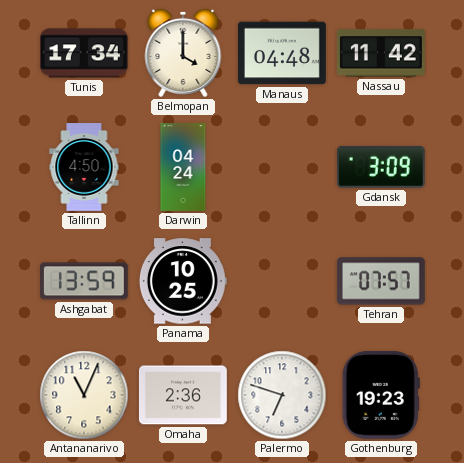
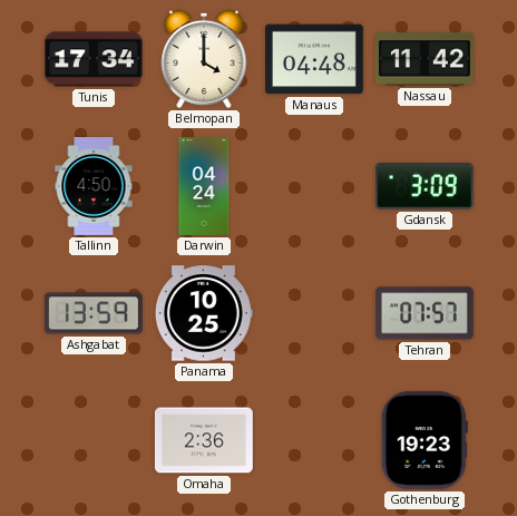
Antananarivo: 11:04 -> none (84, 395)
Palermo: 6:48 -> none (282, 395)
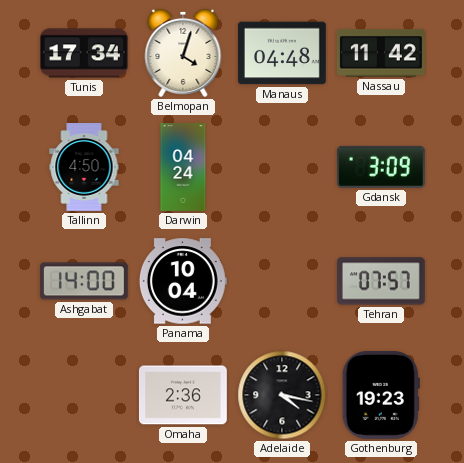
Belmopan: 4:00 -> 4:03 (183, 53)
Ashgabat: 13:59 -> 14:00 (84, 281)
Panama: 10:25 -> 10:04 (183, 281)
Adelaide: none -> 4:17 (282, 395)
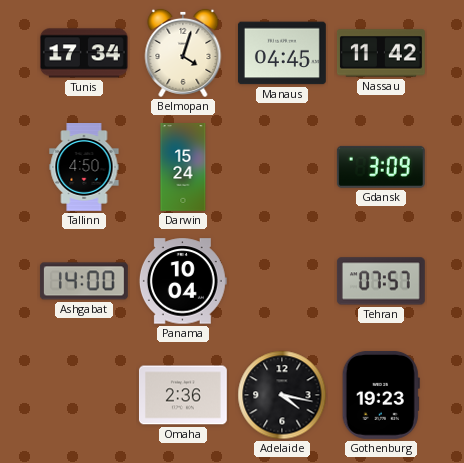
Manaus: 04:48 -> 04:45 (282, 53)
Darwin: 04:24 -> 15:24 (183, 168)
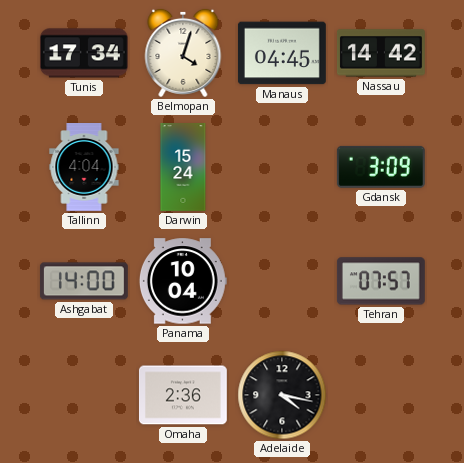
Nassau: 11:42 -> 14:42 (381, 53)
Tallinn: 4:50 -> 4:04 (84, 168)
Gothenburg: 19:23 -> none (381, 395)
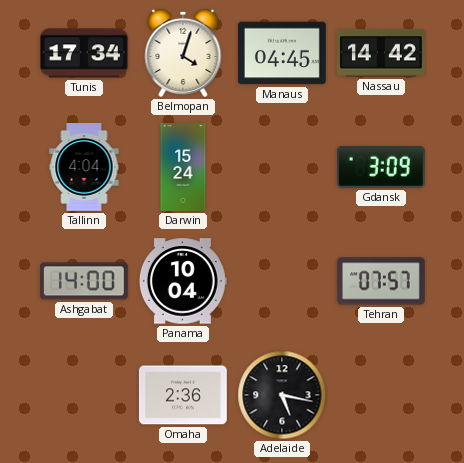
Adelaide: 4:17 -> 5:17 (282, 395)
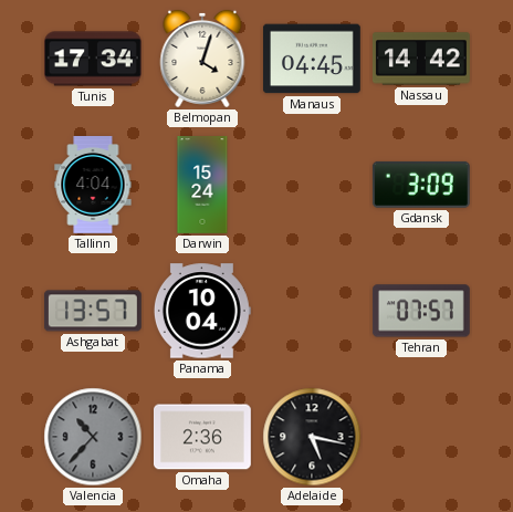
Ashgabat: 14:00 -> 13:57 (93, 311)
Valencia: none -> 10:37 (93, 437)
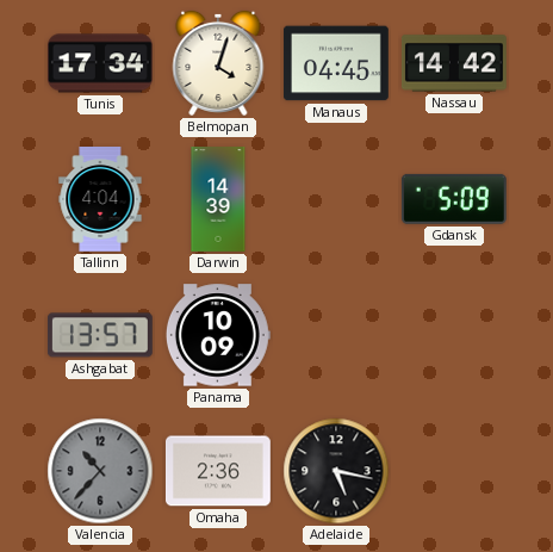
Darwin: 15:24 -> 14:39 (218, 200)
Gdansk: 3:09 -> 5:09 (454, 199)
Panama: 10:04 -> 10:09 (218, 335)
Tehran: 07:57 -> none (421, 311)
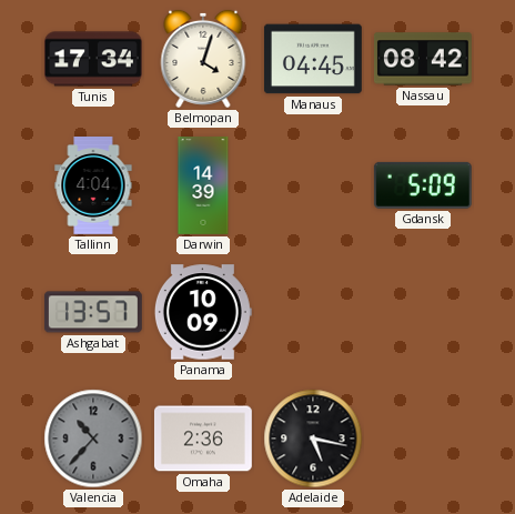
Nassau: 14:42 -> 08:42 (423, 59)
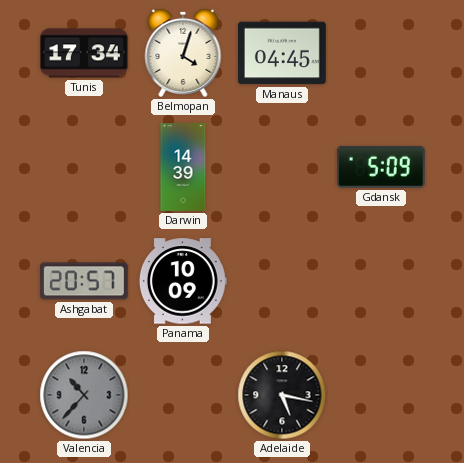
Nassau: 08:42 -> none (423, 59)
Tallinn: 4:04 -> none (93, 187)
Ashgabat: 13:57 -> 20:57 (84, 281)
Omaha: 2:36 -> none (203, 439)
